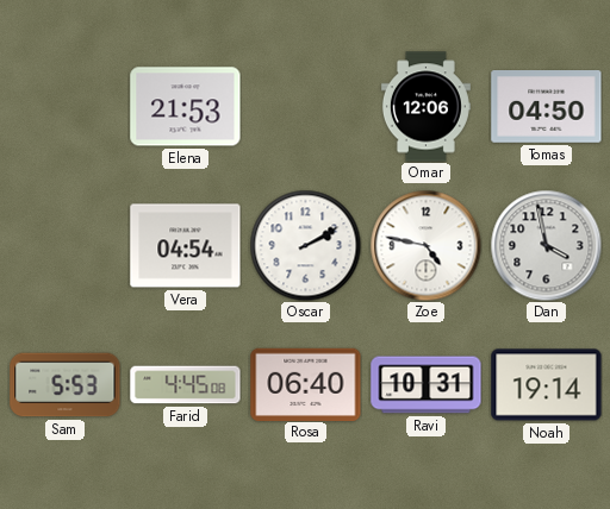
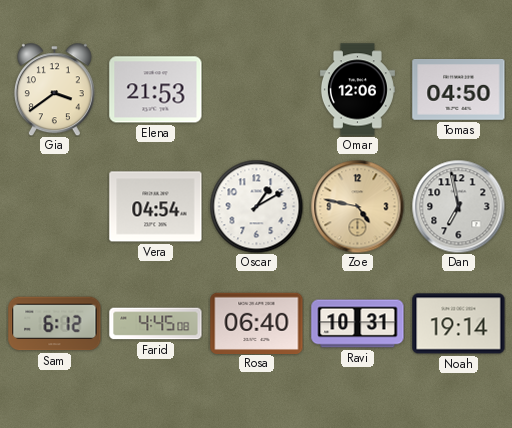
Gia: none -> 3:39 (54, 89)
Oscar: 2:10 -> 1:10 (256, 206)
Zoe dial: white -> champagne (357, 206)
Dan: 3:58 -> 6:58 (458, 206)
Sam: 5:53 -> 6:12 (55, 324)
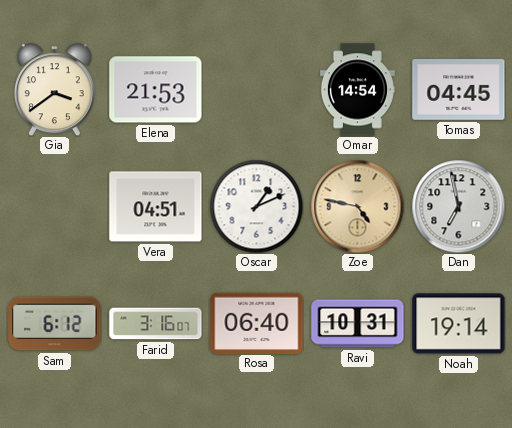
Omar: 12:06 -> 14:54 (357, 90)
Tomas: 04:50 -> 04:45 (459, 90)
Vera: 04:54 -> 04:51 (156, 207)
Oscar: 1:10 -> 1:11 (256, 206)
Farid: 4:45 -> 3:16 (156, 324)
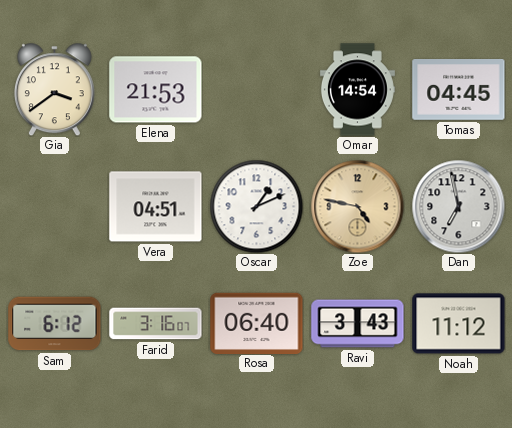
Ravi: 10:31 -> 3:43 (358, 324)
Noah: 19:14 -> 11:12 (459, 324)
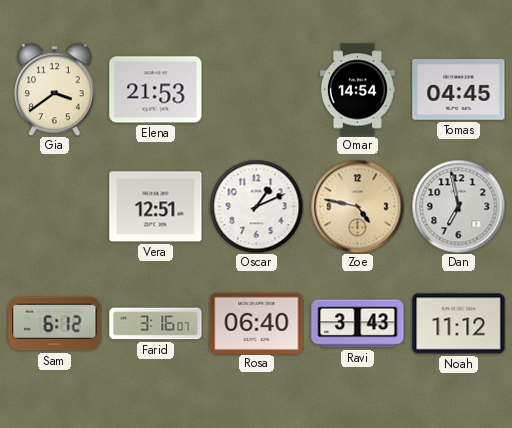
Vera: 04:51 -> 12:51 (156, 207)
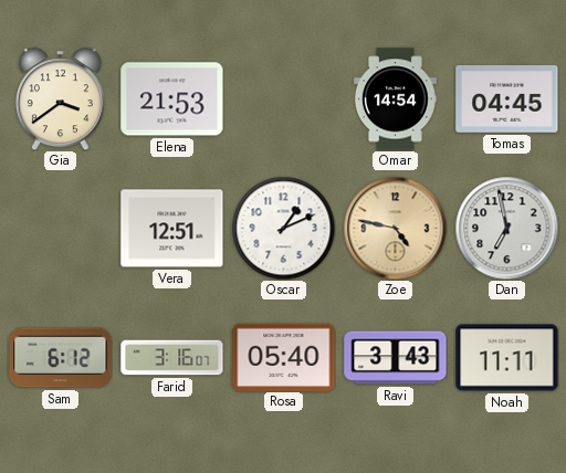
Rosa: 06:40 -> 05:40 (284, 357)
Noah: 11:12 -> 11:11 (507, 358)
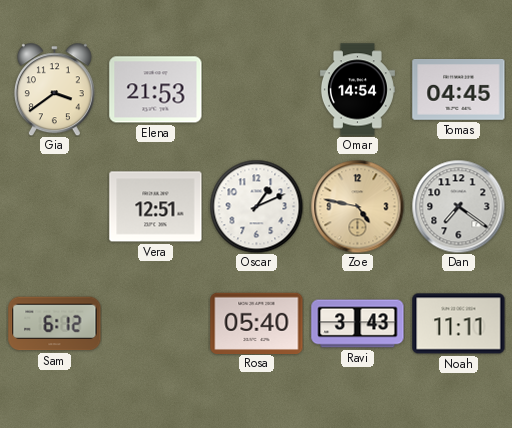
Dan: 6:58 -> 7:21 (458, 206)
Farid: 3:16 -> none (172, 358)
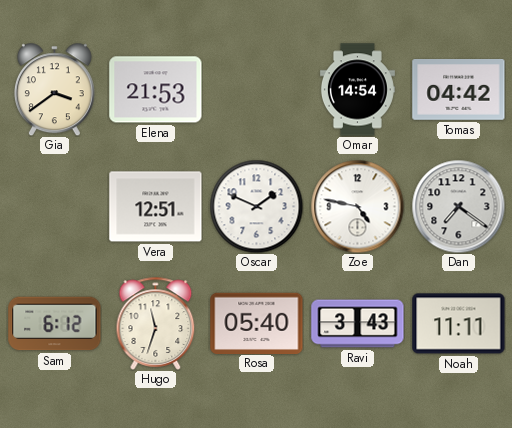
Tomas: 04:45 -> 04:42 (459, 90)
Oscar: 1:11 -> 1:49 (256, 206)
Zoe dial: champagne -> white (357, 206)
Hugo: none -> 11:33 (156, 323)
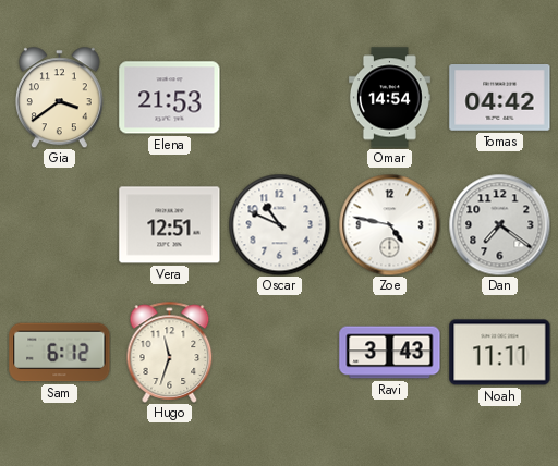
Oscar: 1:49 -> 10:49 (279, 224)
Rosa: 05:40 -> none (257, 323)
